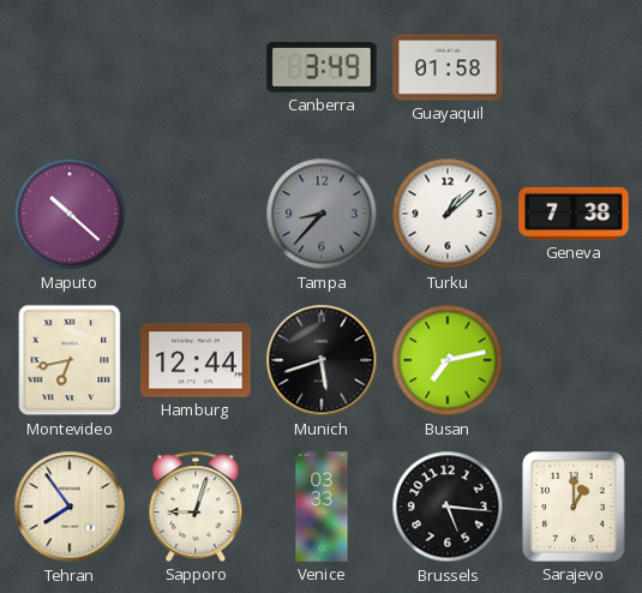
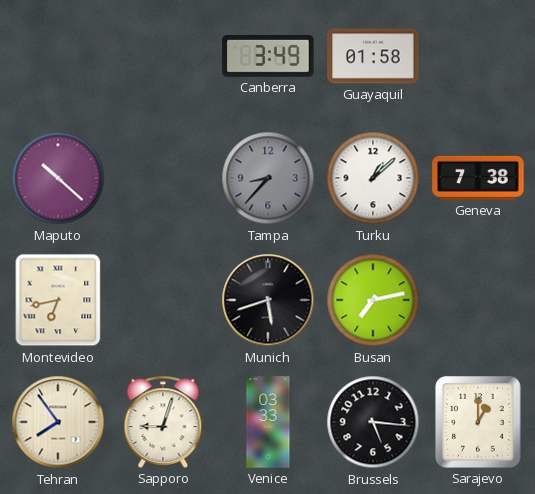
Hamburg: 12:44 -> none (196, 360)
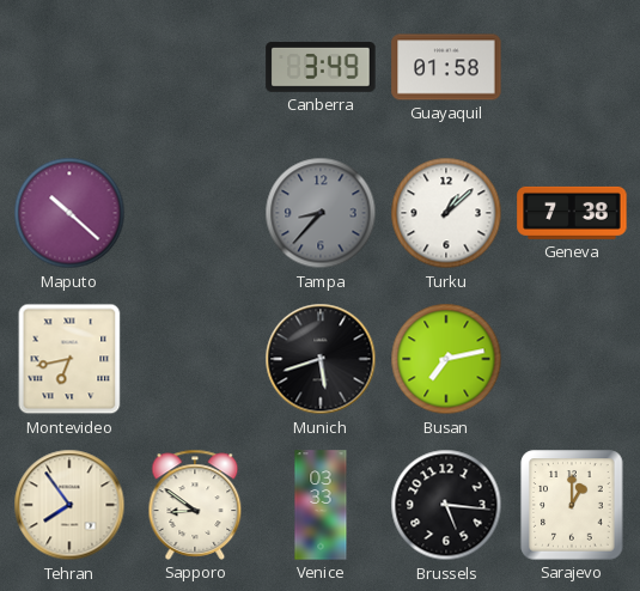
Sapporo: 9:03 -> 8:51 (195, 505)
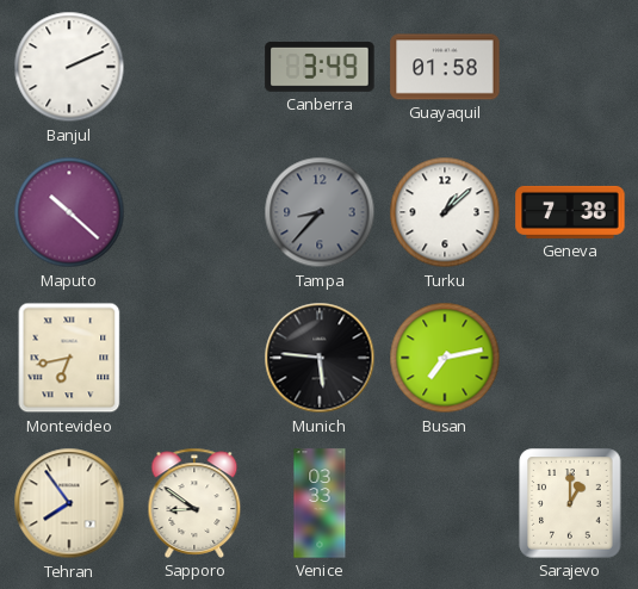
Banjul: none -> 2:11 (69, 67)
Munich: 5:42 -> 5:46 (320, 358)
Brussels: 5:16 -> none (446, 505)
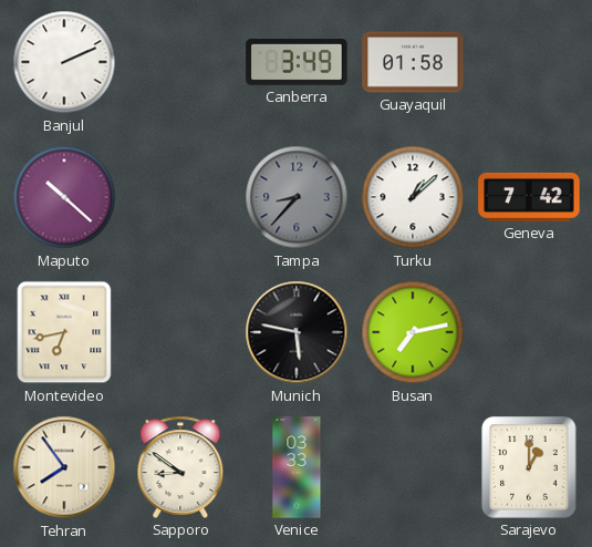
Geneva: 7:38 -> 7:42 (529, 197)
Munich: 5:46 -> 5:47 (297, 332)
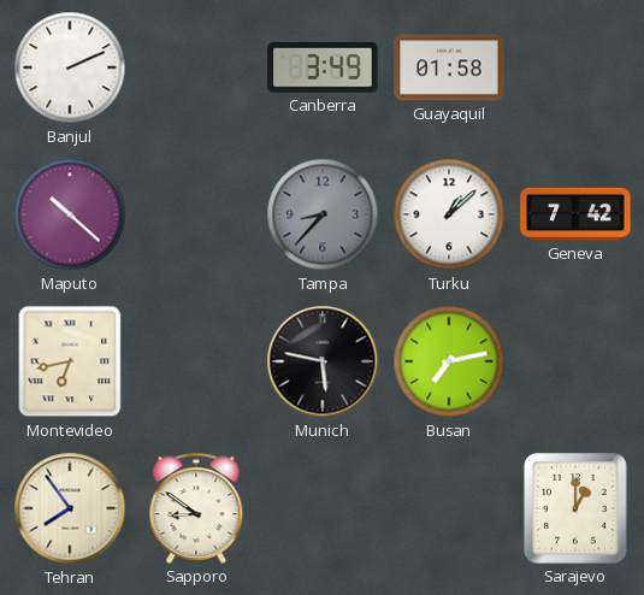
Venice: 03:33 -> none (297, 467)
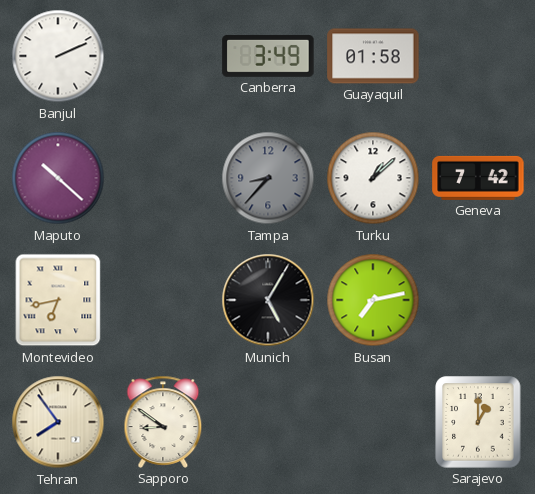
Munich: 5:47 -> 5:05 (268, 300)
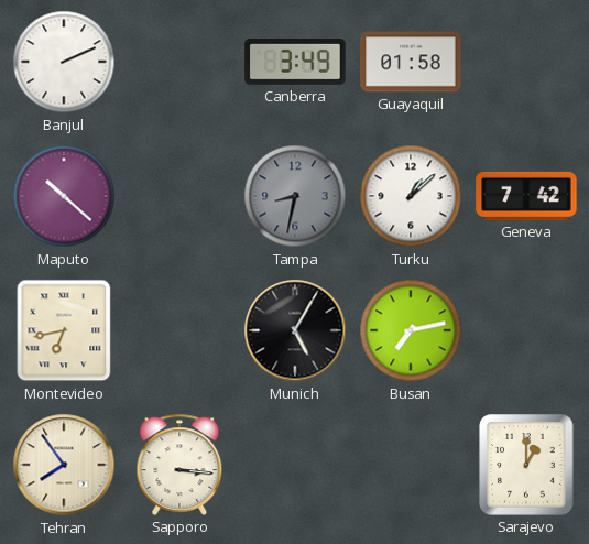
Tampa: 8:37 -> 8:32 (295, 196)
Sapporo: 8:51 -> 3:16 (179, 465)
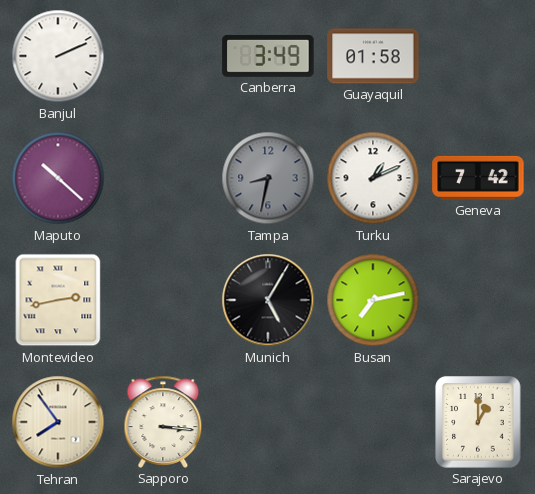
Turku: 1:08 -> 1:11 (373, 178)
Montevideo: 6:43 -> 2:43 (58, 300)
